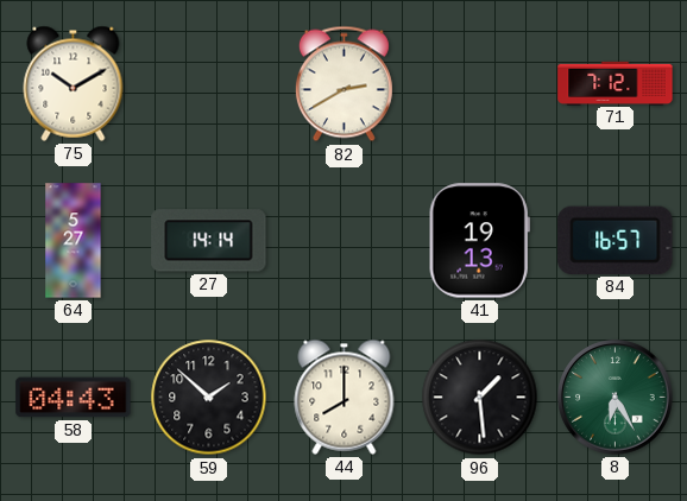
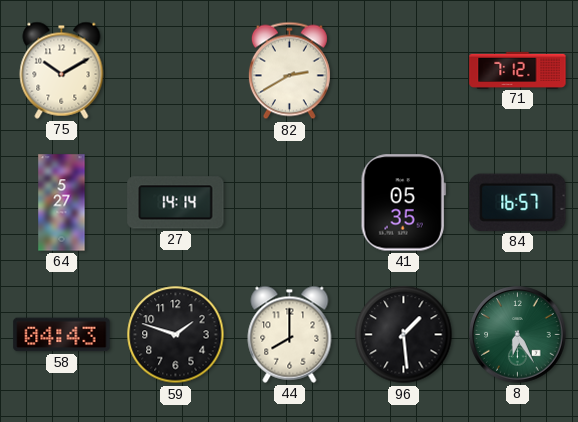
41: 19:13 -> 05:35 (403, 203)
59: 1:52 -> 1:48 (176, 335)
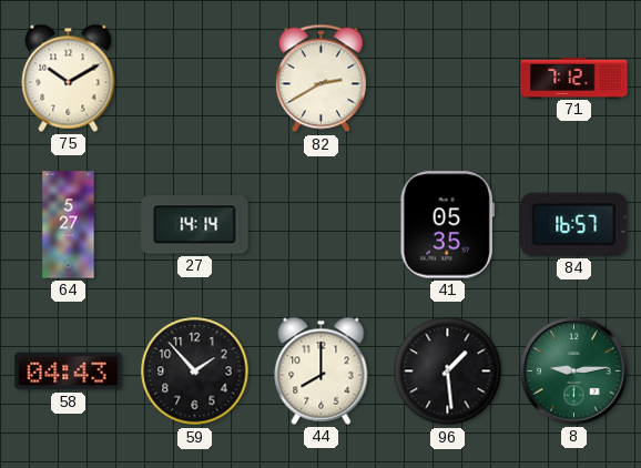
59: 1:48 -> 1:53 (195, 372)
8: 6:25 -> 9:14 (574, 372)
